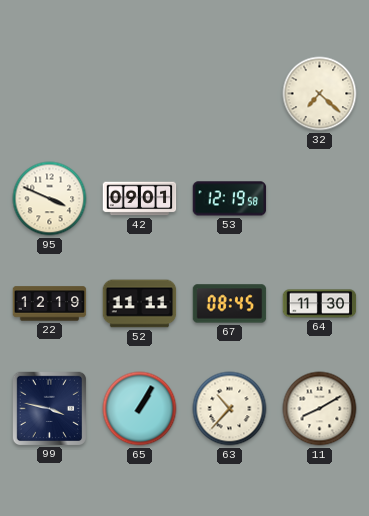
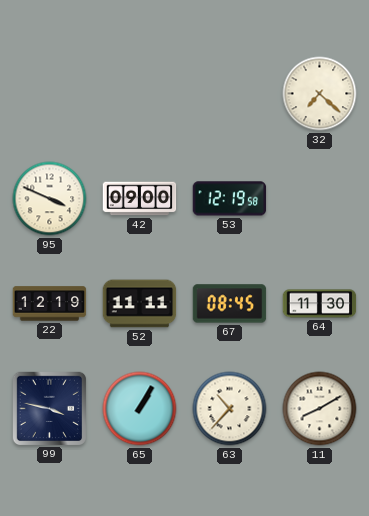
42: 09:01 -> 09:00 (140, 199)
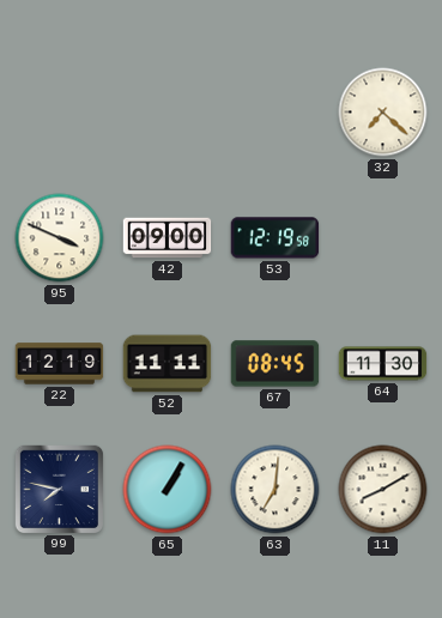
99: 3:47 -> 7:47 (59, 489)
63: 10:37 -> 7:01 (276, 490)
